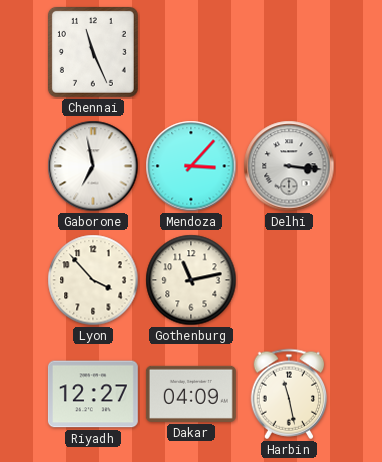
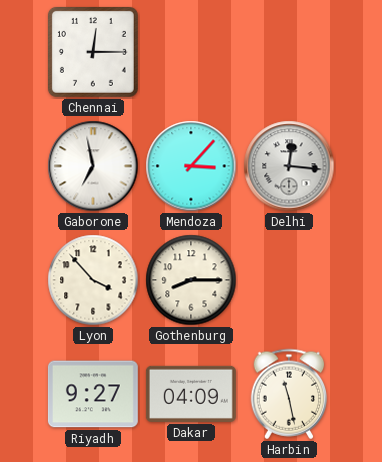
Chennai: 11:26 -> 12:15 (93, 52)
Delhi: 3:16 -> 12:16 (289, 166)
Gothenburg: 11:13 -> 8:15 (191, 280)
Riyadh: 12:27 -> 9:27 (93, 394)
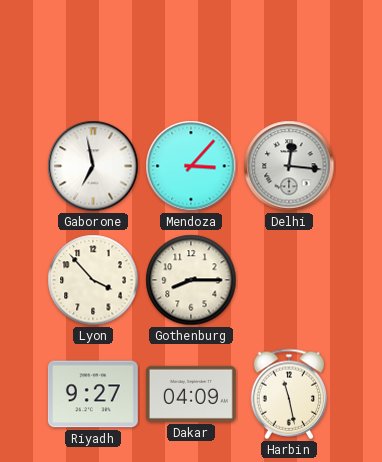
Chennai: 12:15 -> none (93, 52)
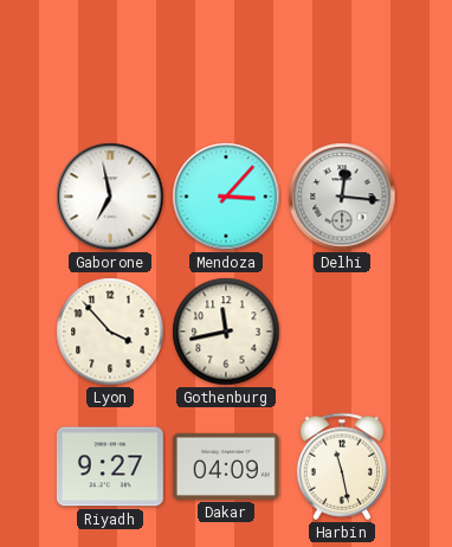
Gothenburg: 8:15 -> 11:43 (226, 332)
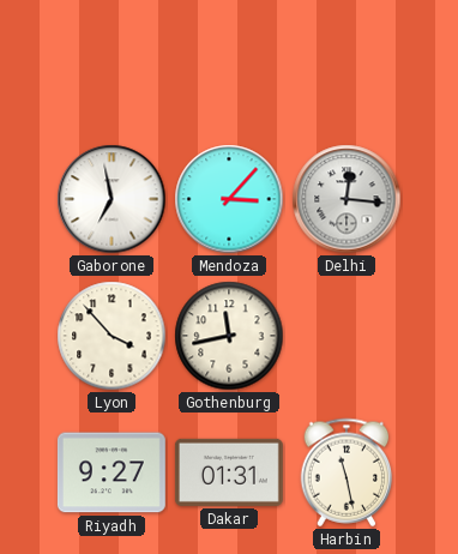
Dakar: 04:09 -> 01:31 (229, 472)
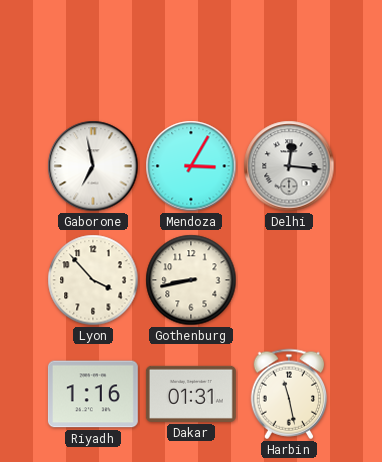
Mendoza: 3:07 -> 3:05 (191, 166)
Gothenburg: 11:43 -> 8:43 (191, 280)
Riyadh: 9:27 -> 1:16 (93, 394)
